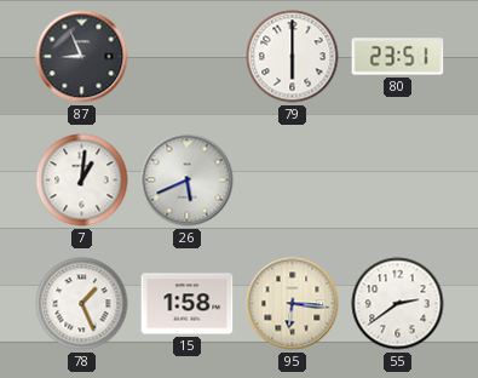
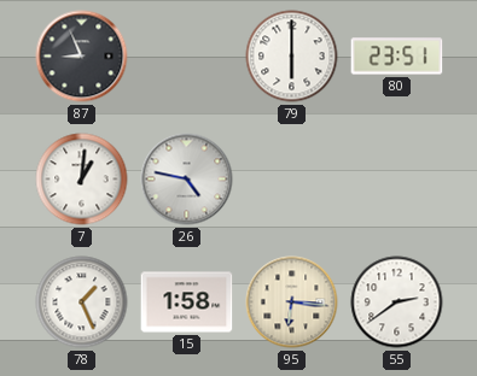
26: 5:41 -> 4:47 (187, 180)
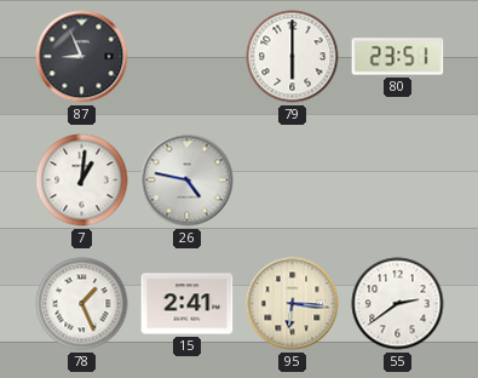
15: 1:58 -> 2:41 (188, 304)
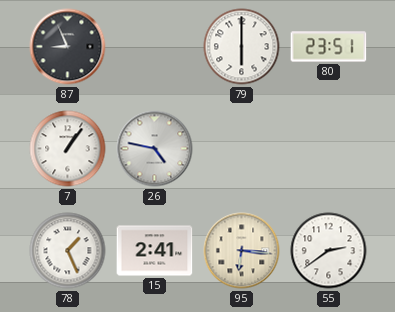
7: 1:01 -> 1:06 (68, 149)
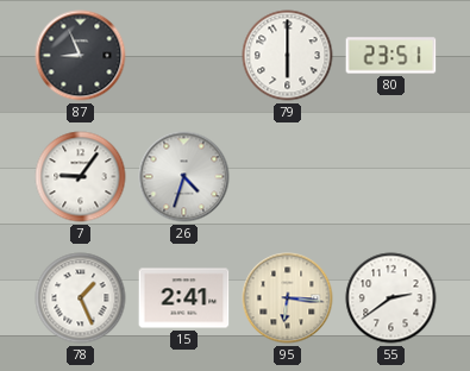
7: 1:06 -> 9:06 (81, 177)
26: 4:47 -> 4:33 (184, 177)
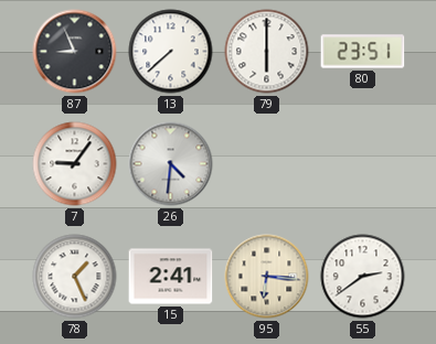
13: none -> 7:38 (171, 52)
26: 4:33 -> 4:31 (171, 164)
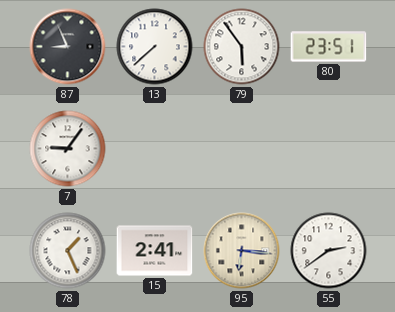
79: 6:00 -> 5:54 (242, 47)
26: 4:31 -> none (171, 164)
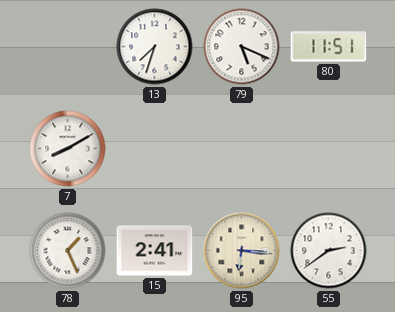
87: 8:56 -> none (68, 47)
13: 7:38 -> 7:33 (155, 47)
79: 5:54 -> 5:19 (242, 47)
80: 23:51 -> 11:51 (329, 47)
7: 9:06 -> 8:10 (68, 149)
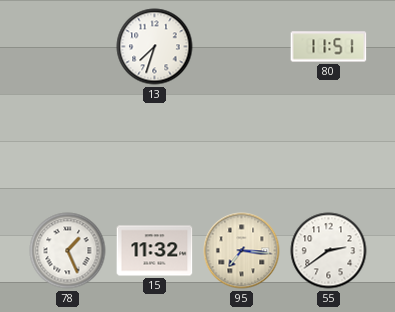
79: 5:19 -> none (242, 47)
7: 8:10 -> none (68, 149)
15: 2:41 -> 11:32 (155, 251)
95: 6:16 -> 7:16 (242, 251)
